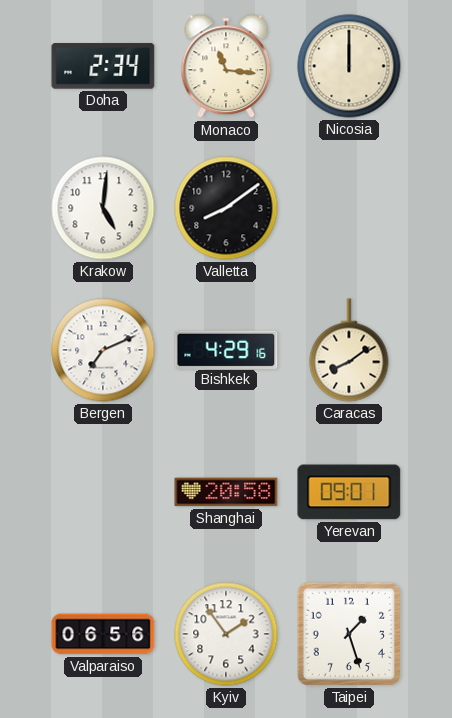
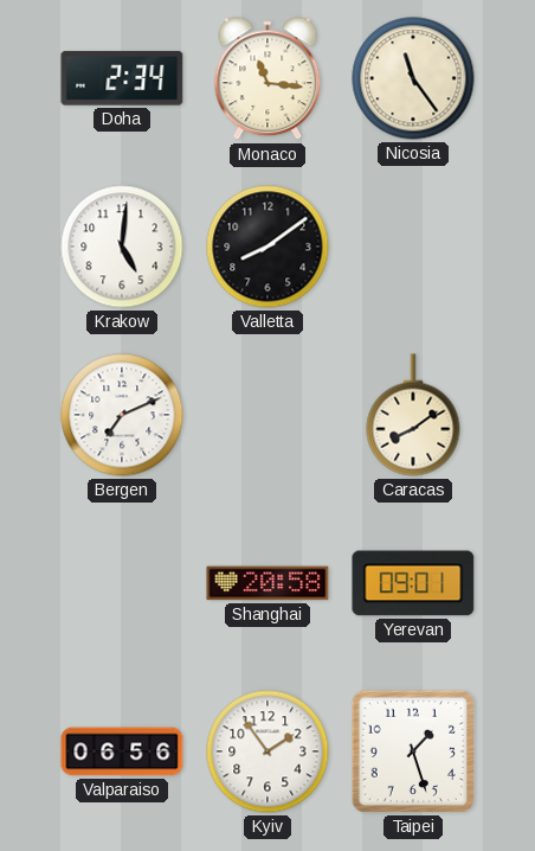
Nicosia: 12:00 -> 11:24 (413, 78)
Bishkek: 4:29 -> none (226, 349)
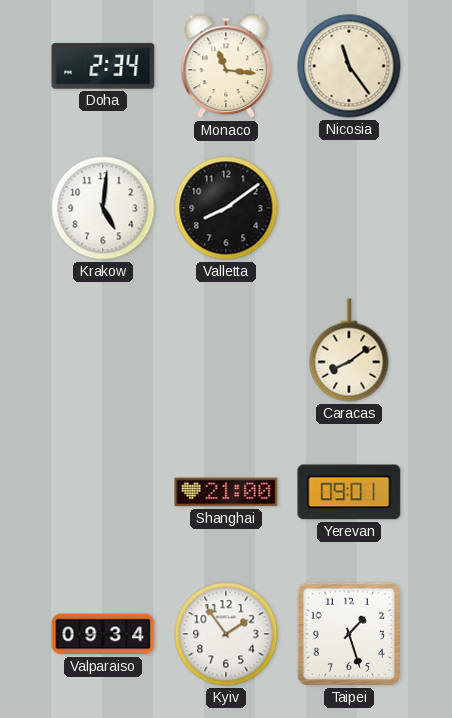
Bergen: 7:11 -> none (122, 415)
Shanghai: 20:58 -> 21:00 (226, 492)
Valparaiso: 06:56 -> 09:34 (103, 634)
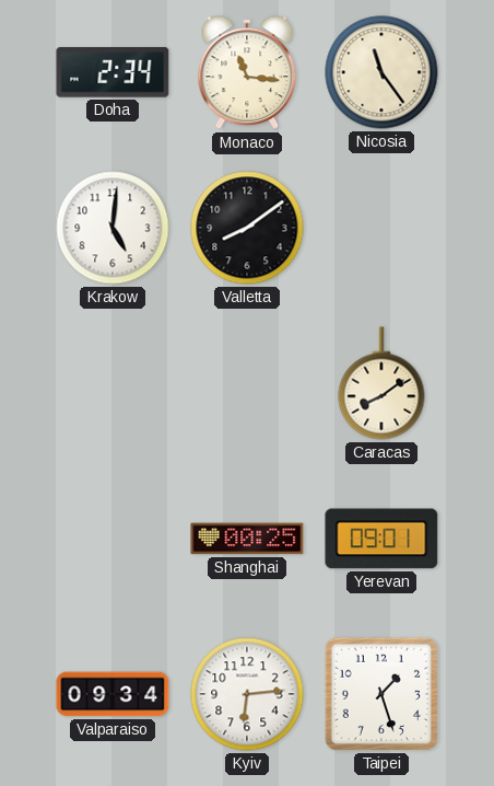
Shanghai: 21:00 -> 00:25 (247, 539)
Kyiv: 1:54 -> 6:14 (247, 694)
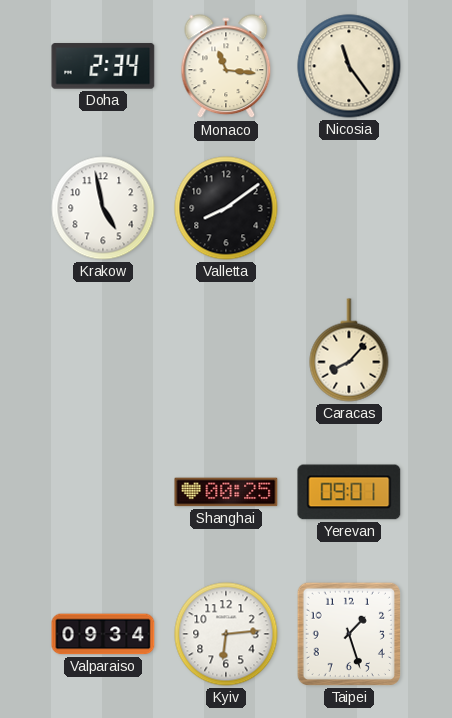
Krakow: 5:01 -> 4:58 (103, 208)
Caracas: 8:09 -> 8:07 (349, 350)
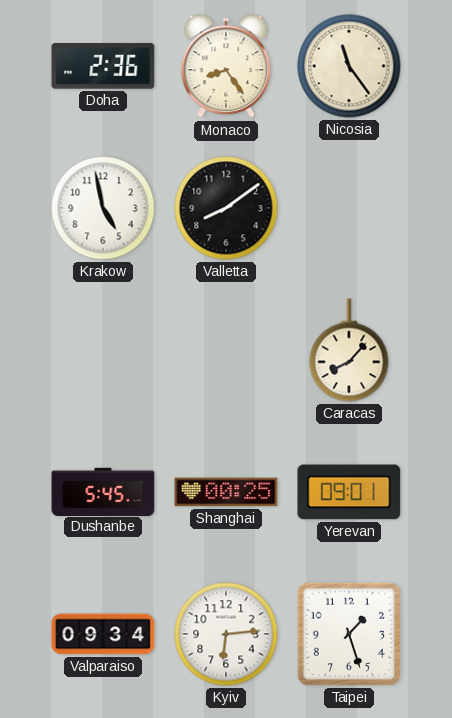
Doha: 2:34 -> 2:36 (103, 66)
Monaco: 11:16 -> 8:24 (226, 67)
Dushanbe: none -> 5:45 (103, 491)
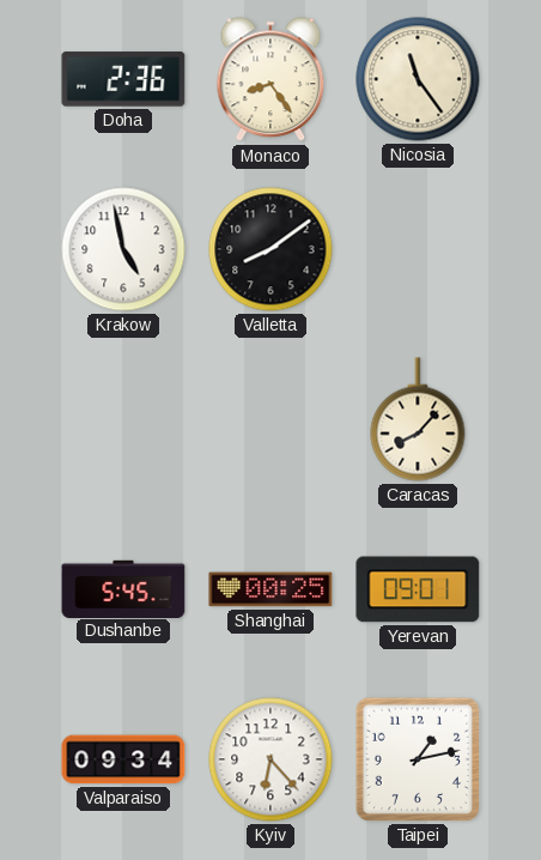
Kyiv: 6:14 -> 6:23 (270, 759)
Taipei: 1:27 -> 1:13 (418, 759)
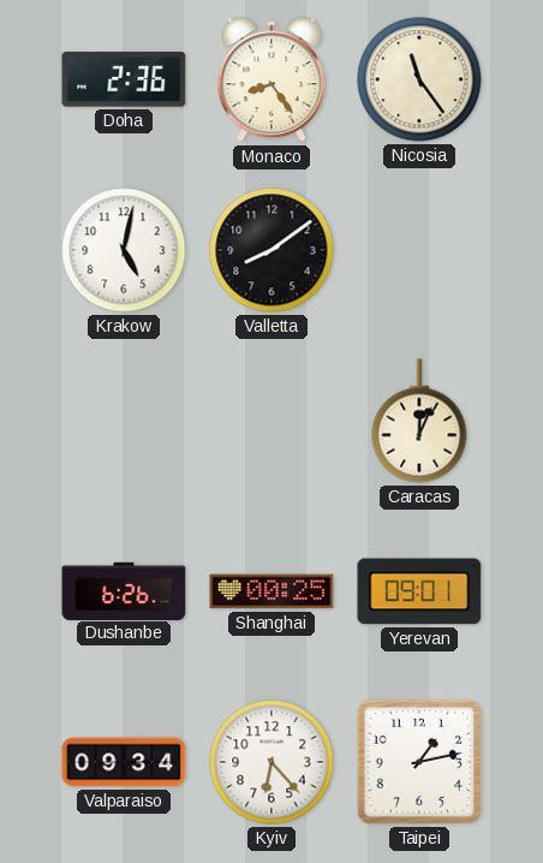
Krakow: 4:58 -> 5:02 (124, 250)
Caracas: 8:07 -> 12:04 (419, 421)
Dushanbe: 5:45 -> 6:26 (124, 590)
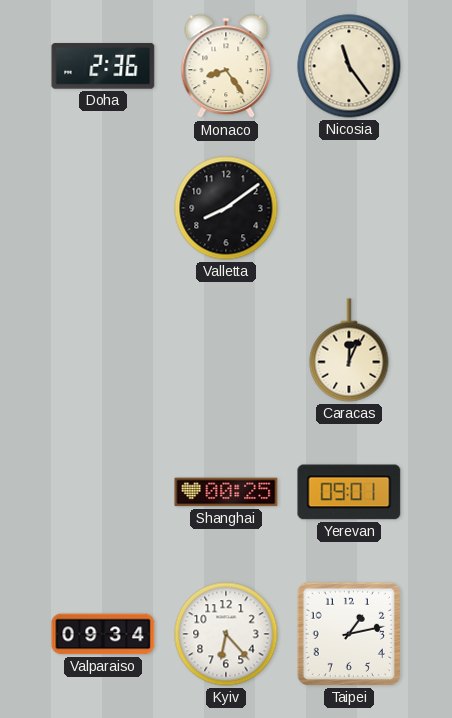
Krakow: 5:02 -> none (124, 250)
Dushanbe: 6:26 -> none (124, 590)
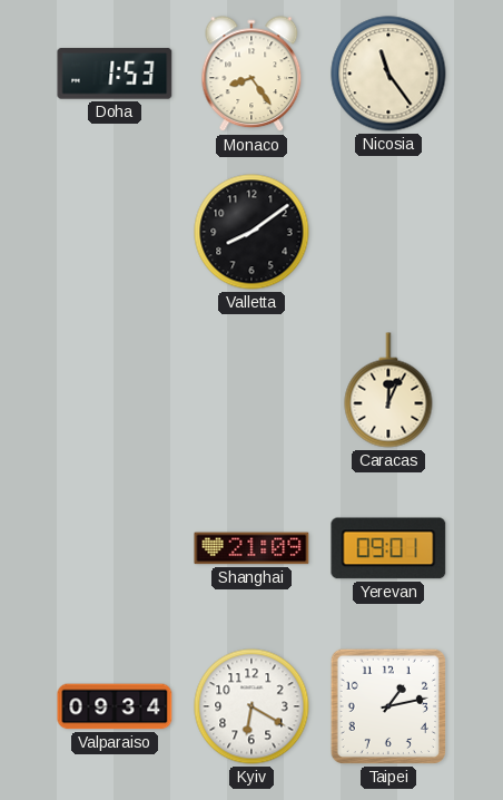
Doha: 2:36 -> 1:53 (115, 74)
Shanghai: 00:25 -> 21:09 (251, 548)
Kyiv: 6:23 -> 6:20 (251, 706)
